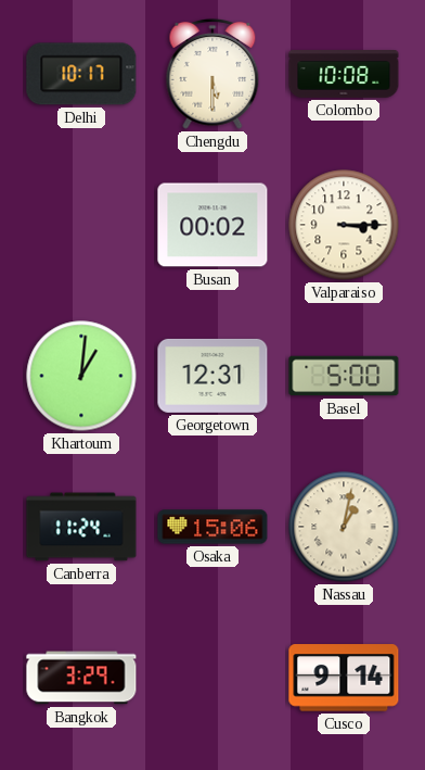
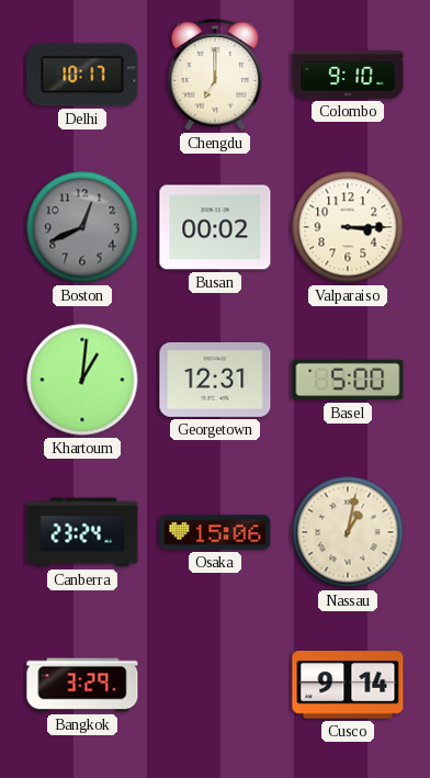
Chengdu: 5:30 -> 7:00 (215, 75)
Colombo: 10:08 -> 9:10 (348, 76)
Boston: none -> 12:41 (82, 227)
Canberra: 11:24 -> 23:24 (82, 532)
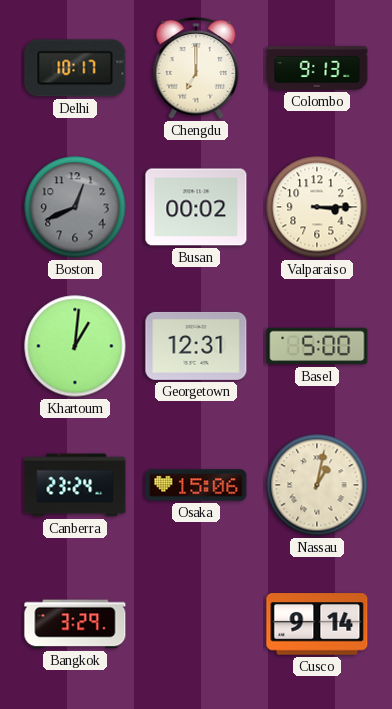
Colombo: 9:10 -> 9:13 (317, 69)
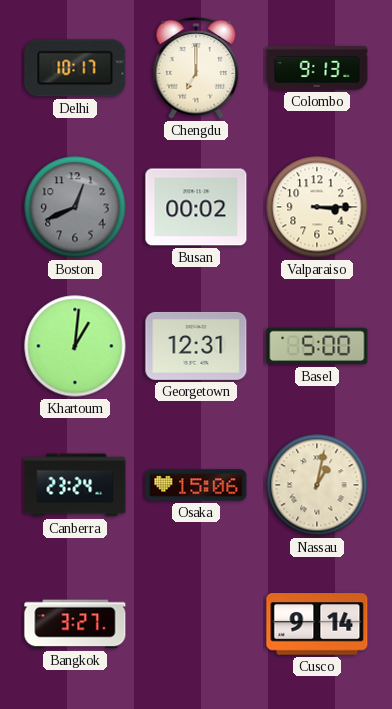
Bangkok: 3:29 -> 3:27 (75, 624)
